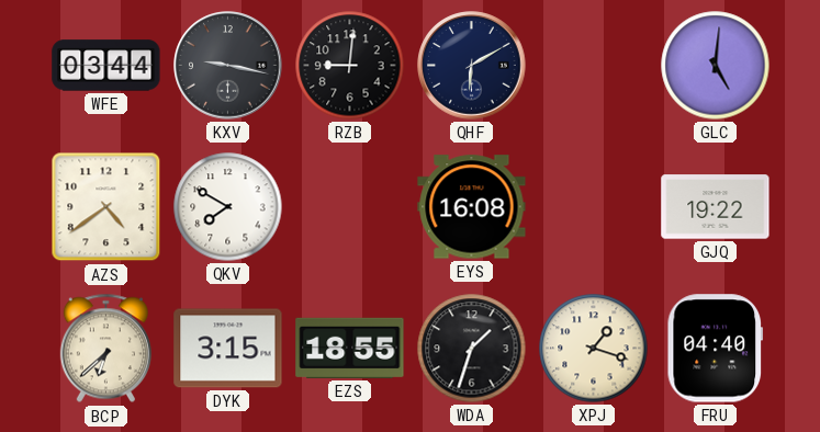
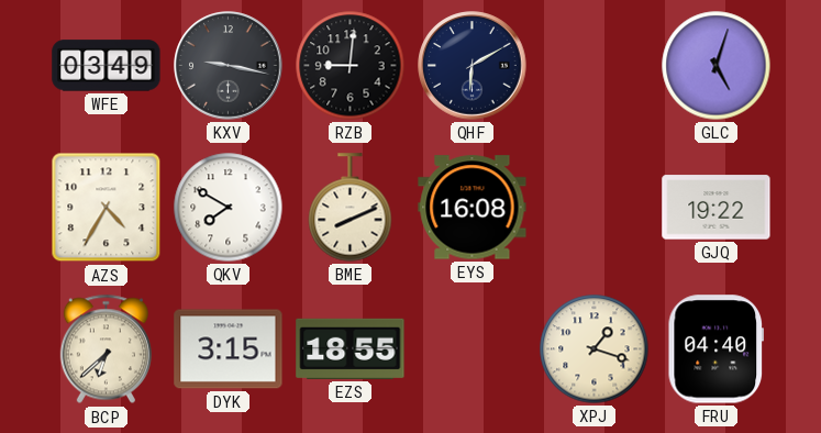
WFE: 03:44 -> 03:49 (107, 66)
GLC: 5:01 -> 5:03 (717, 66)
AZS: 4:39 -> 4:35 (107, 208)
BME: none -> 8:11 (351, 208)
WDA: 1:33 -> none (472, 349)
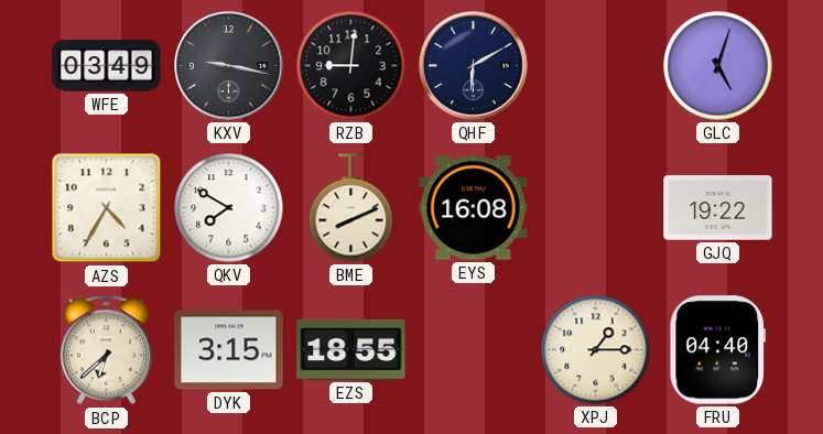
XPJ: 1:18 -> 1:15 (596, 350)
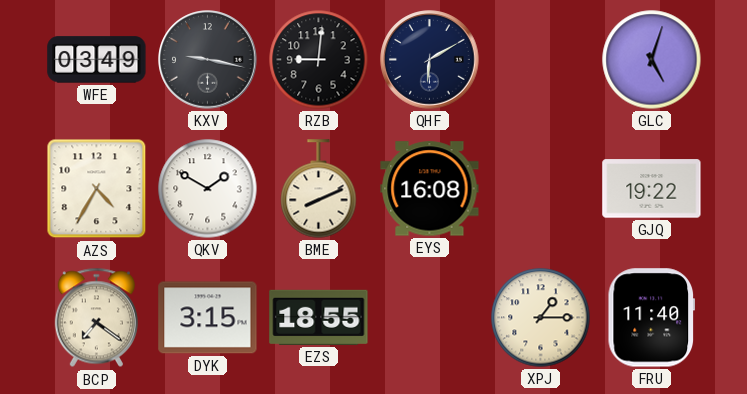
QKV: 7:50 -> 1:50 (208, 189)
BCP: 6:38 -> 7:21 (96, 318)
FRU: 04:40 -> 11:40 (651, 318)
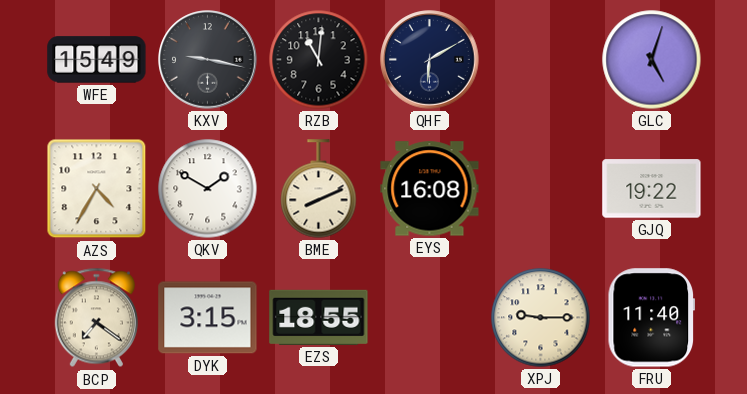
WFE: 03:49 -> 15:49 (97, 60)
RZB: 9:01 -> 11:01 (319, 60)
XPJ: 1:15 -> 9:15 (541, 318)
